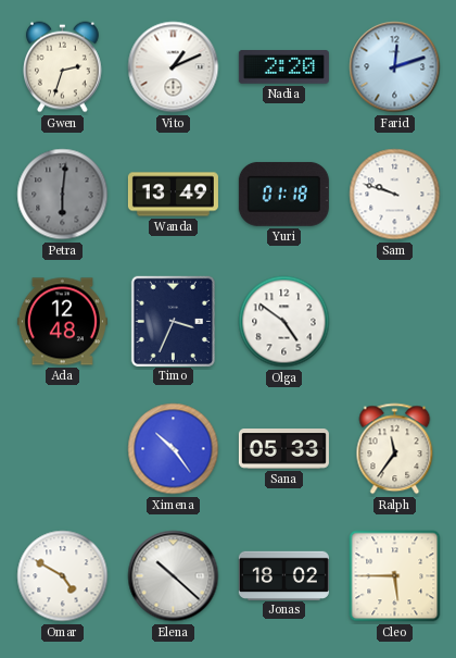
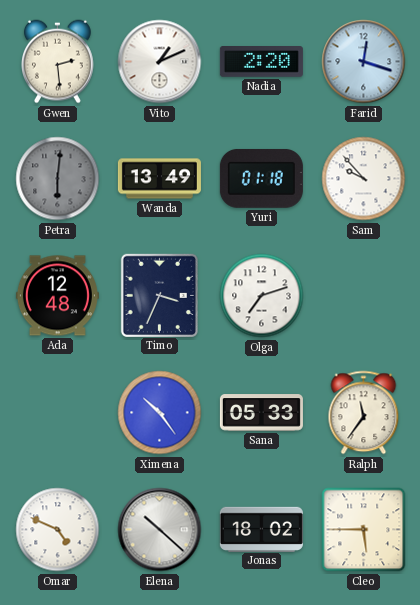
Gwen: 2:33 -> 2:29 (58, 62)
Farid: 12:12 -> 12:18 (364, 62)
Sam: 9:48 -> 9:53 (364, 179)
Olga: 4:51 -> 7:12 (262, 296)
Omar: 4:50 -> 4:49 (58, 530)
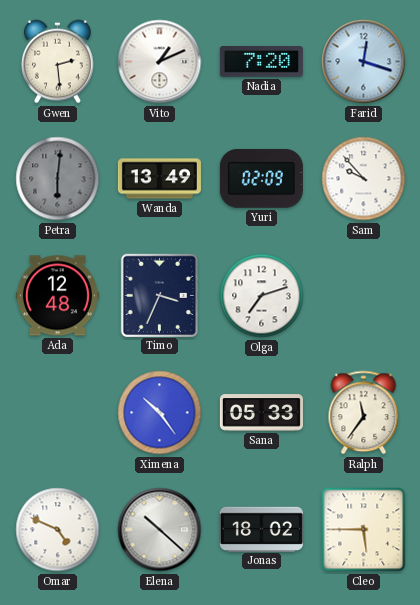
Nadia: 2:20 -> 7:20 (261, 62)
Yuri: 01:18 -> 02:09 (261, 178)
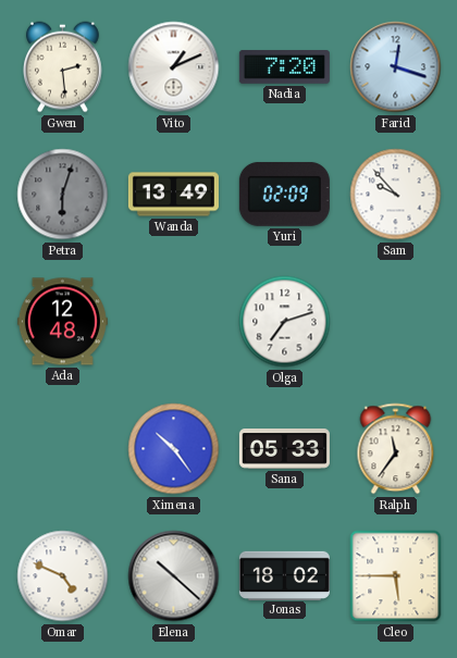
Petra: 6:01 -> 6:03 (63, 195)
Timo: 3:34 -> none (159, 295)
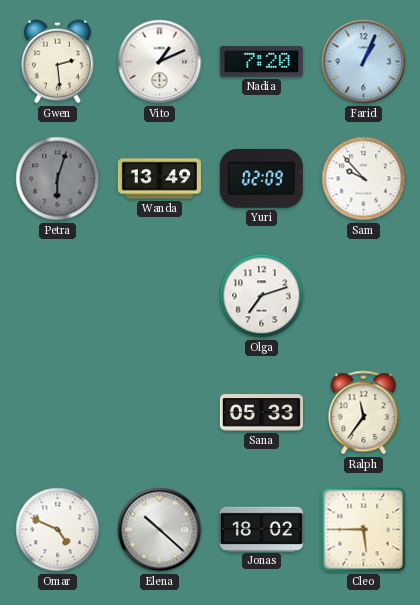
Farid: 12:18 -> 1:04 (364, 62)
Ada: 12:48 -> none (62, 322)
Ximena: 10:24 -> none (174, 449)
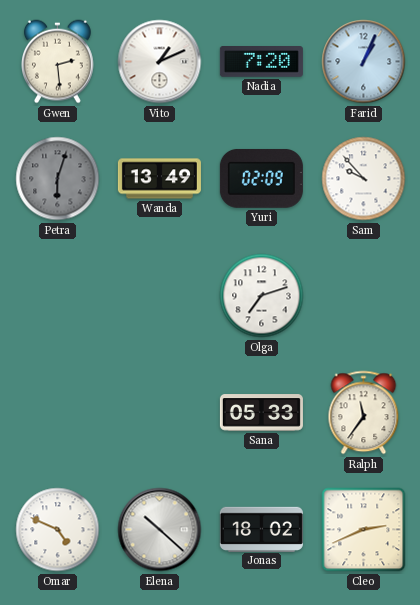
Cleo: 5:45 -> 2:41 (364, 530)
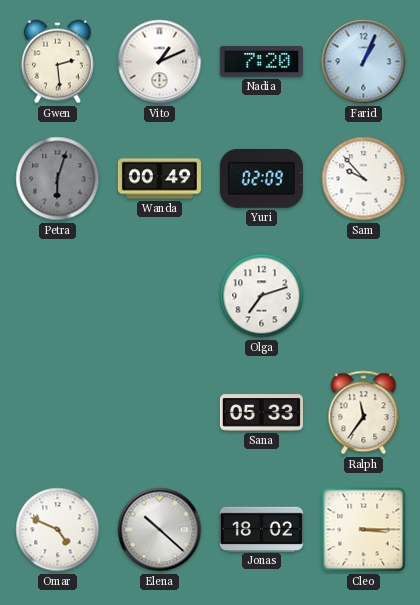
Wanda: 13:49 -> 00:49 (159, 179)
Cleo: 2:41 -> 3:15 (364, 530)
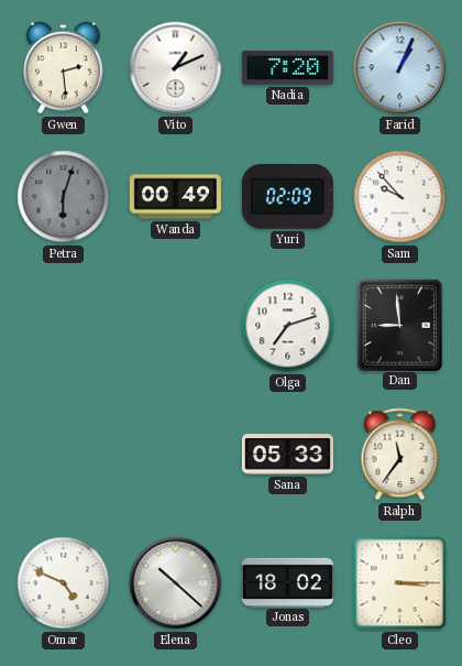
Dan: none -> 8:59 (399, 325)
